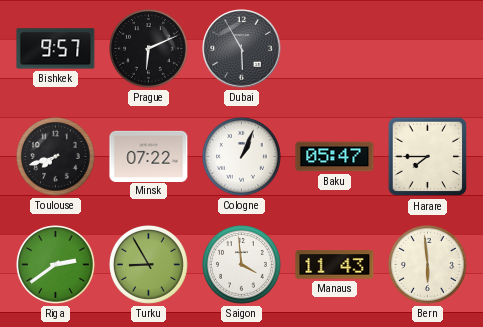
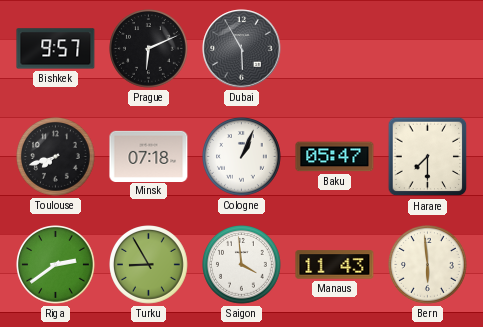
Minsk: 07:22 -> 07:18 (149, 156)
Harare: 7:45 -> 7:30 (428, 157)
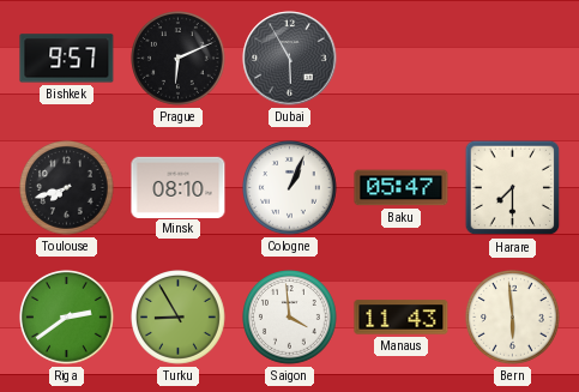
Minsk: 07:18 -> 08:10 (179, 187)
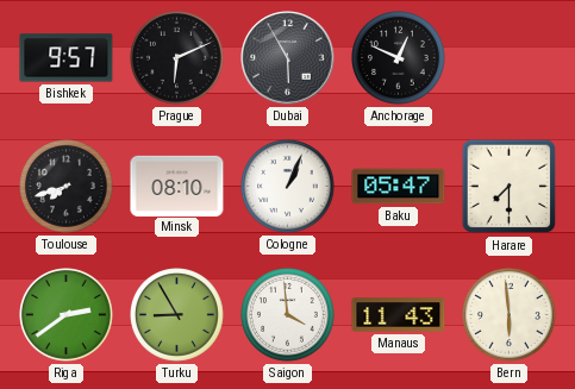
Anchorage: none -> 12:49 (399, 58)
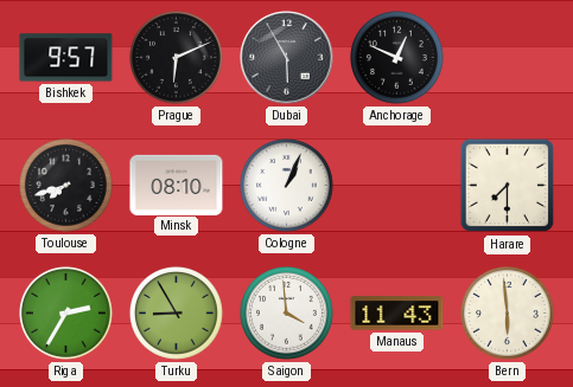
Baku: 05:47 -> none (399, 187)
Riga: 2:39 -> 2:35 (66, 314)
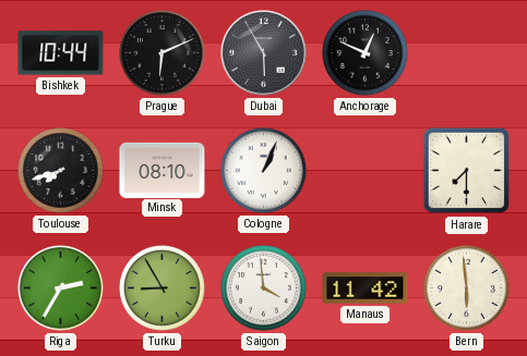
Bishkek: 9:57 -> 10:44 (61, 53)
Manaus: 11:43 -> 11:42 (366, 289)
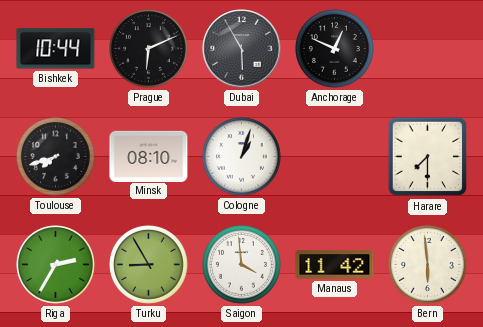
Cologne: 1:04 -> 1:03 (242, 157)
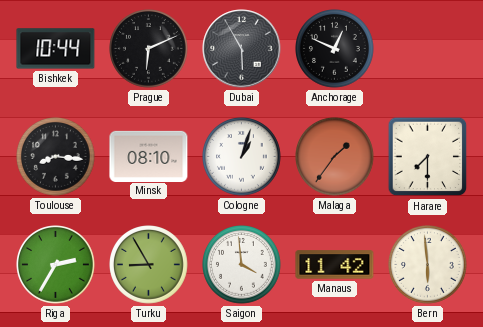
Toulouse: 7:42 -> 8:16 (56, 157)
Malaga: none -> 1:36 (335, 157)
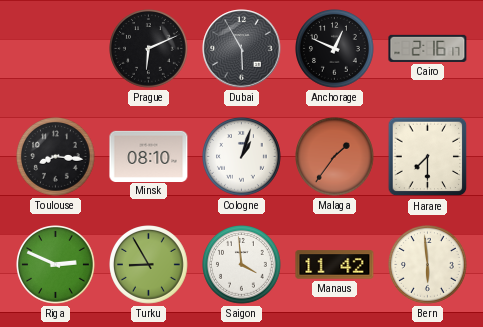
Bishkek: 10:44 -> none (56, 49)
Cairo: none -> 2:16 (428, 48)
Riga: 2:35 -> 2:49 (56, 265)
